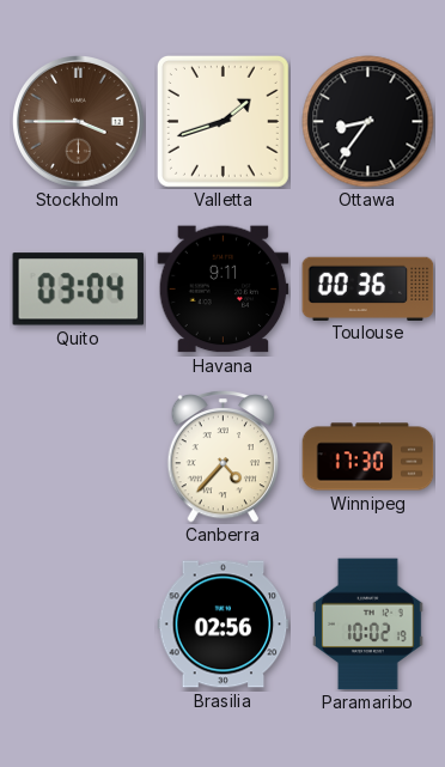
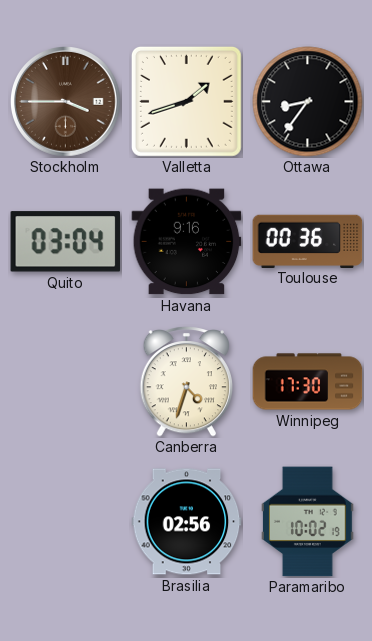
Havana: 9:11 -> 9:16 (187, 242)
Canberra: 4:37 -> 4:33 (186, 381)
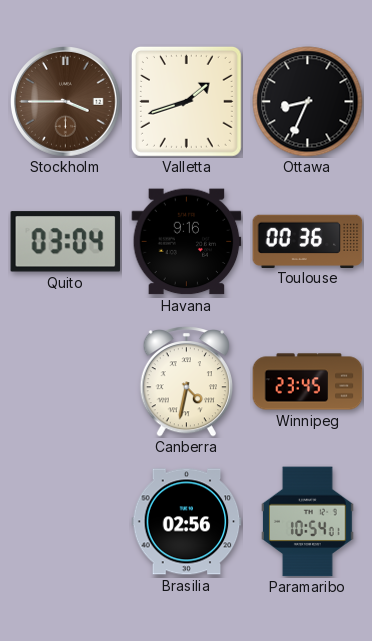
Ottawa: 8:36 -> 8:34 (308, 102)
Canberra: 4:33 -> 4:32 (186, 381)
Winnipeg: 17:30 -> 23:45 (308, 382)
Paramaribo: 10:02 -> 10:54 (308, 522)
